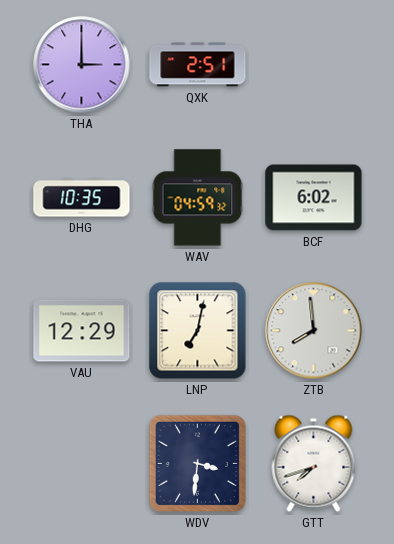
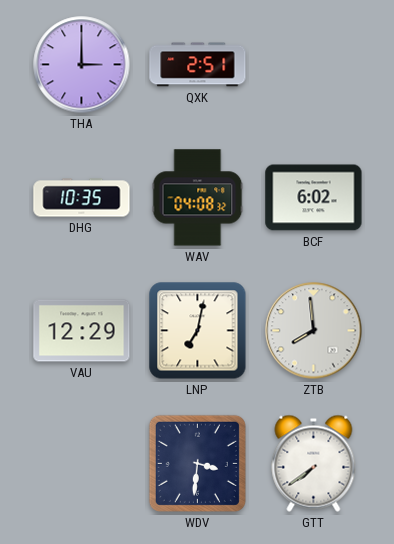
WAV: 04:59 -> 04:08 (198, 198)
GTT: 7:42 -> 7:39 (314, 463)
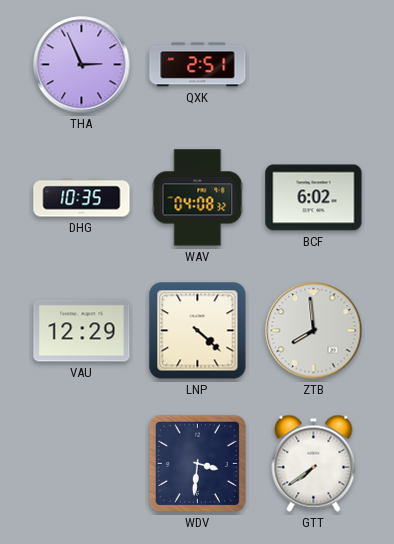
THA: 3:00 -> 2:56 (82, 65)
LNP: 7:02 -> 4:22 (198, 331)
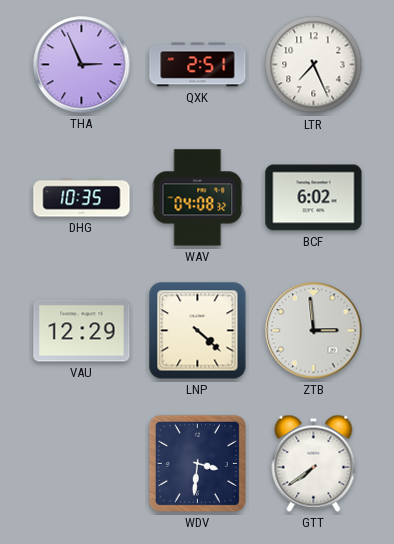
LTR: none -> 7:26 (314, 65)
ZTB: 7:59 -> 2:59 (314, 331)
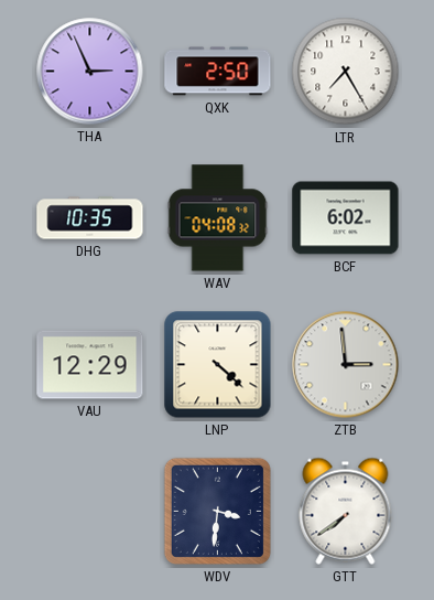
QXK: 2:51 -> 2:50 (218, 72)
LTR: 7:26 -> 7:25 (346, 72)
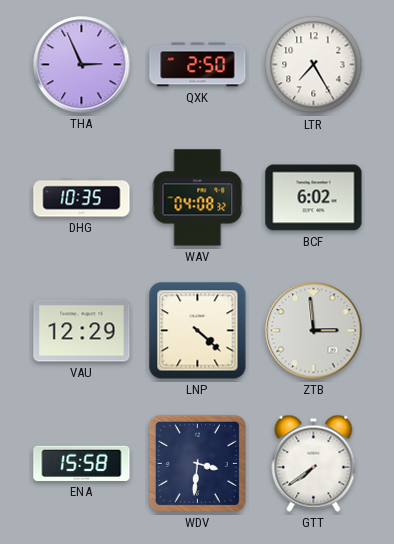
ENA: none -> 15:58 (82, 463)
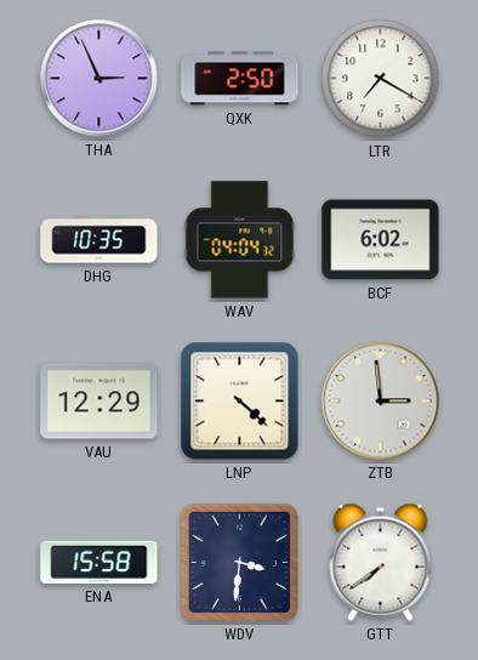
LTR: 7:25 -> 7:20 (381, 79)
WAV: 04:08 -> 04:04 (240, 240)
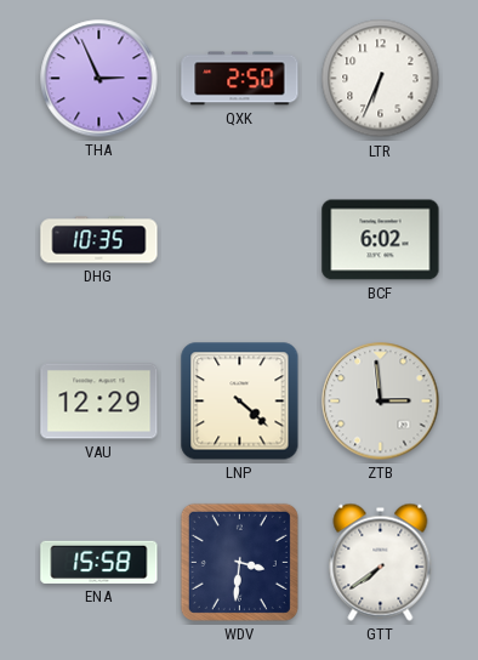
LTR: 7:20 -> 6:34 (381, 79)
WAV: 04:04 -> none (240, 240)
